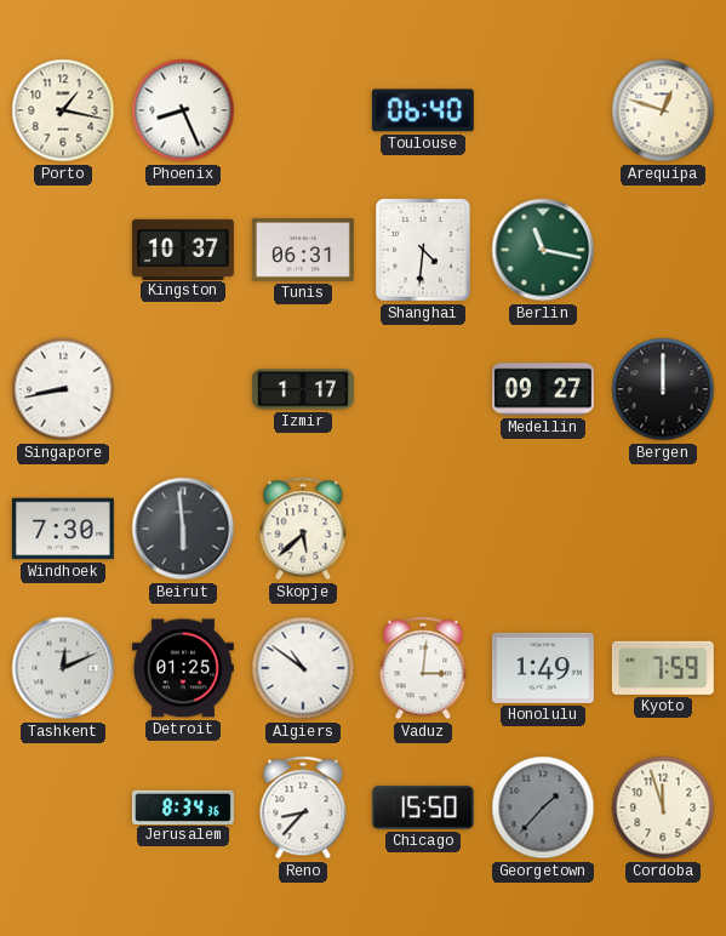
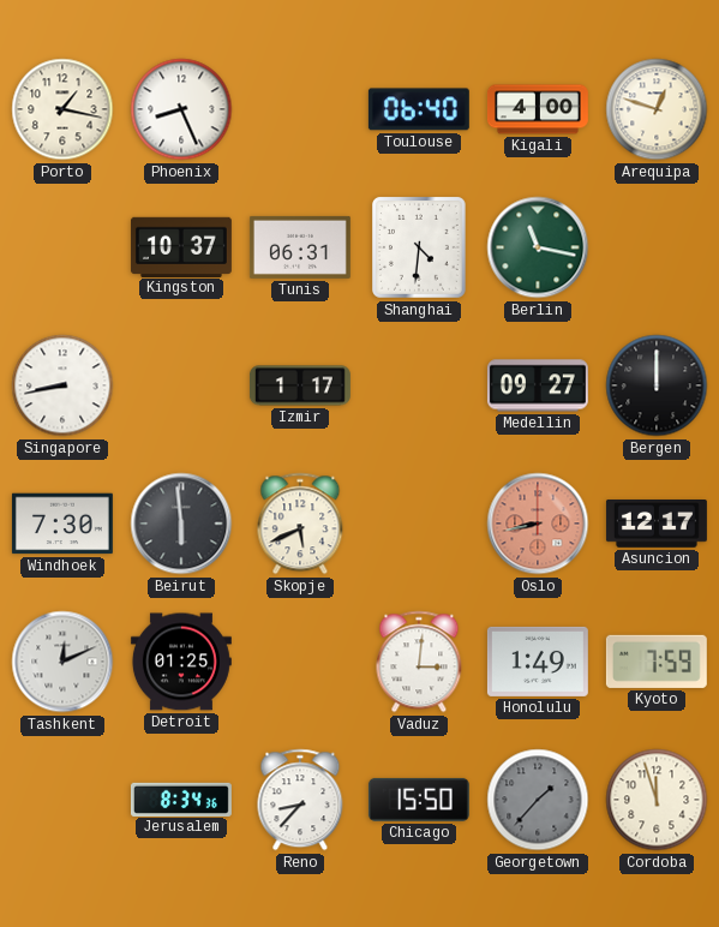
Kigali: none -> 4:00 (538, 109)
Skopje: 5:38 -> 5:41 (300, 524)
Oslo: none -> 8:43 (538, 524)
Asuncion: none -> 12:17 (657, 525)
Algiers: 10:51 -> none (303, 668)
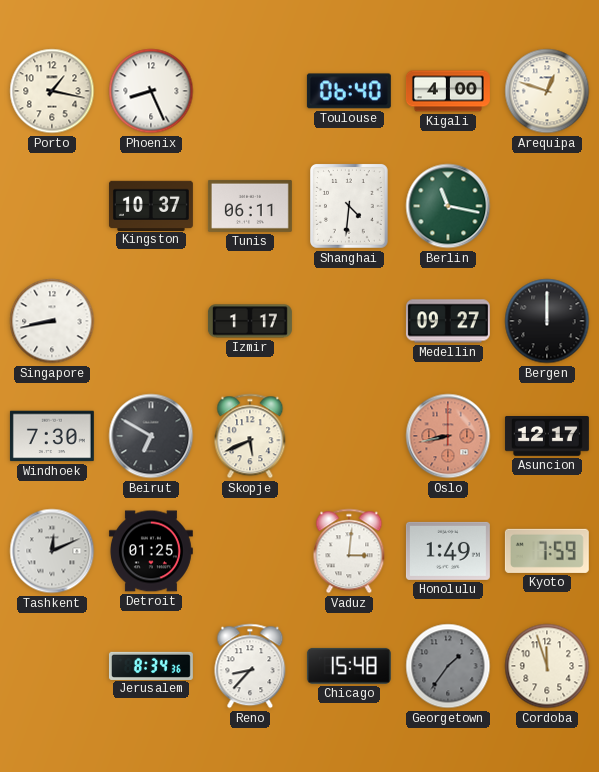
Tunis: 06:31 -> 06:11 (250, 206)
Beirut: 5:59 -> 6:50 (151, 436)
Chicago: 15:50 -> 15:48 (349, 666)
Georgetown: 1:37 -> 1:36 (448, 666)
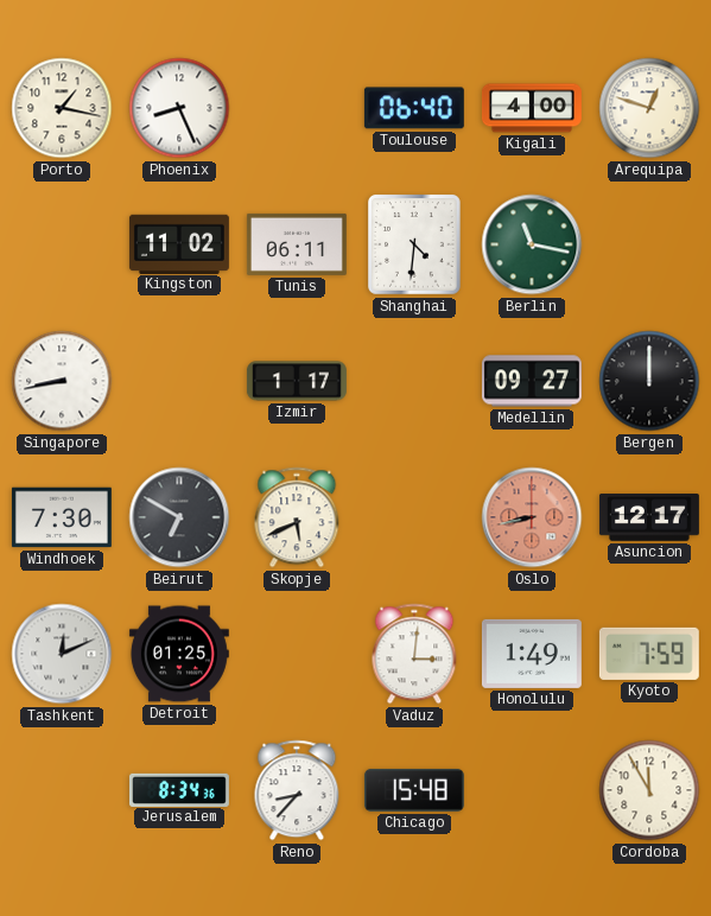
Kingston: 10:37 -> 11:02 (179, 243)
Georgetown: 1:36 -> none (448, 666)
Cordoba: 11:57 -> 11:55 (649, 790)
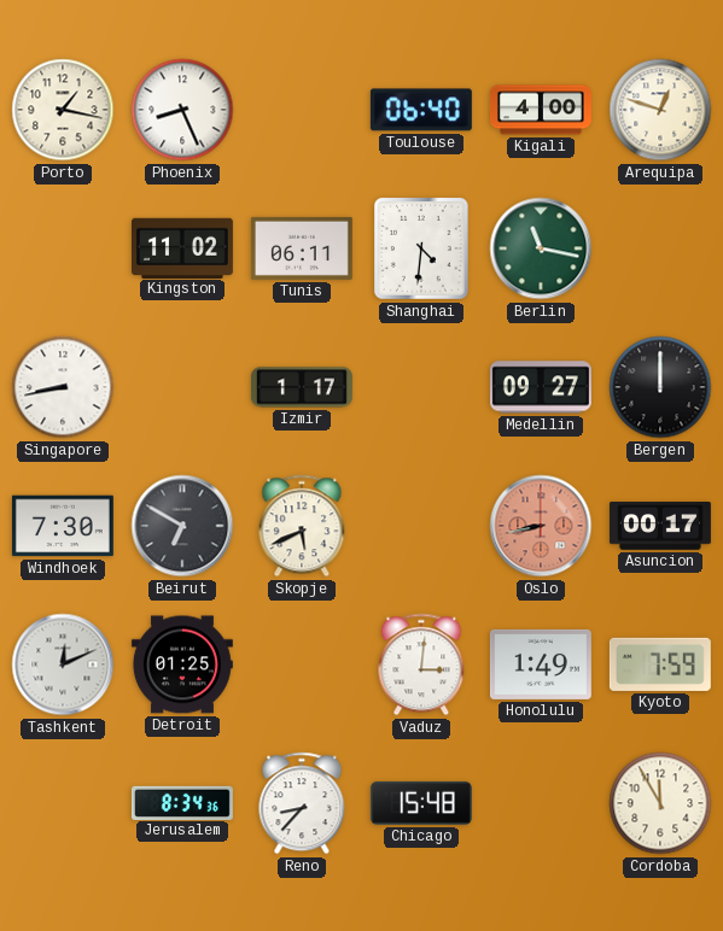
Asuncion: 12:17 -> 00:17 (660, 527)
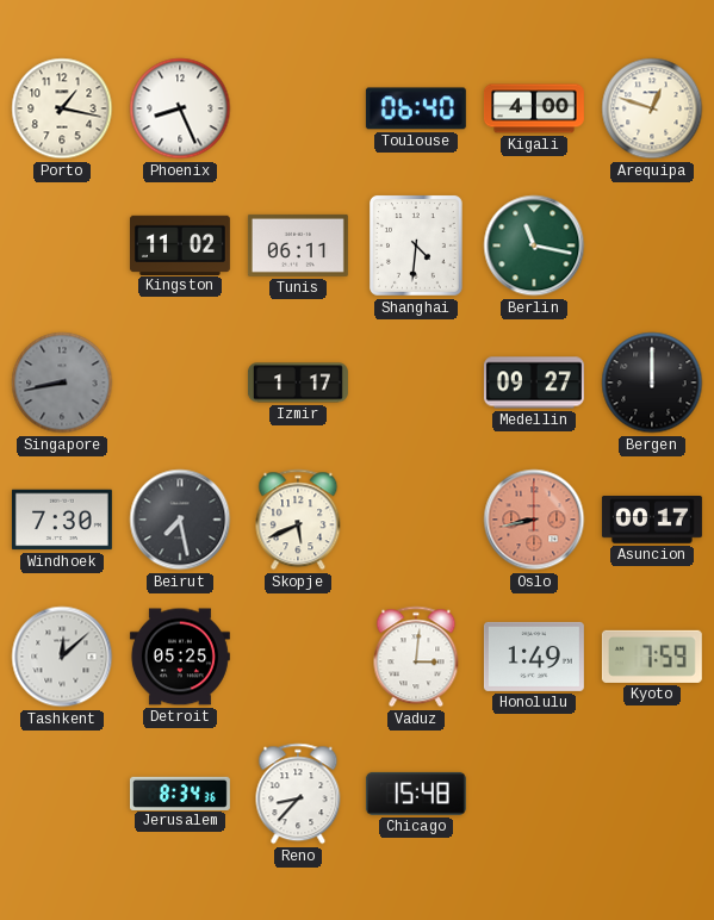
Singapore dial: white -> grey (62, 383)
Beirut: 6:50 -> 7:28 (180, 520)
Tashkent: 12:11 -> 12:08 (62, 657)
Detroit: 01:25 -> 05:25 (180, 657)
Cordoba: 11:55 -> none (660, 803)
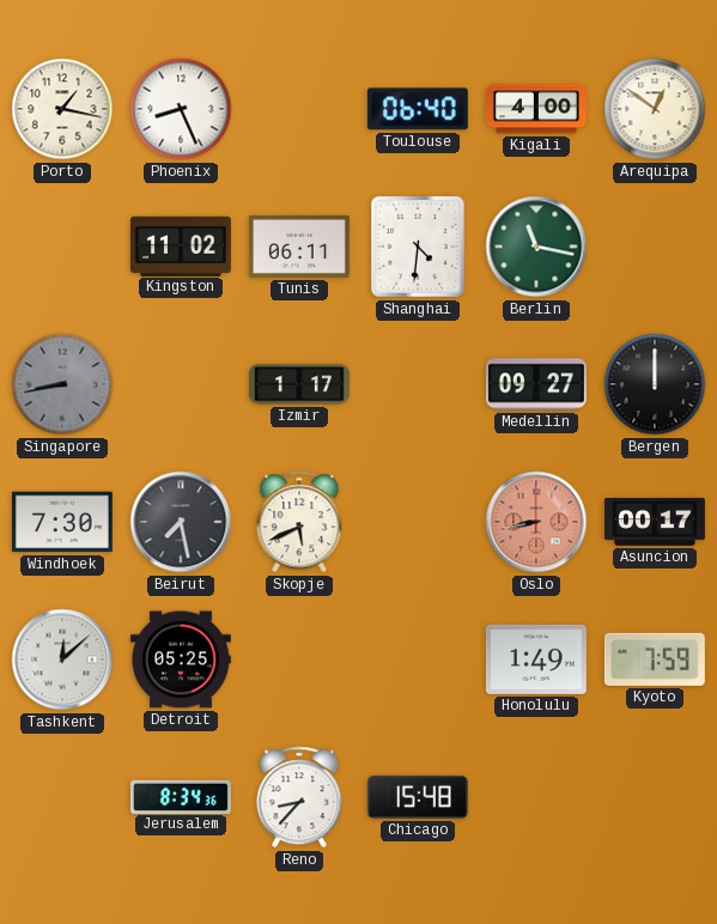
Arequipa: 12:48 -> 12:51 (655, 109)
Vaduz: 3:01 -> none (416, 657)
